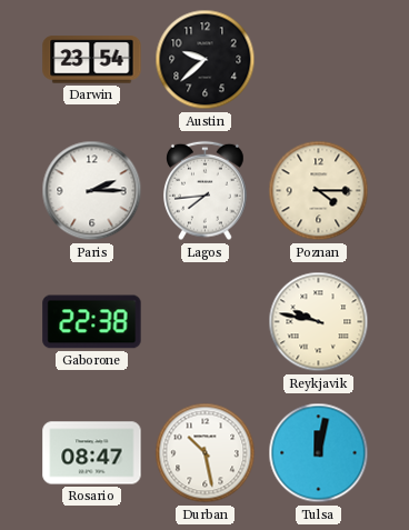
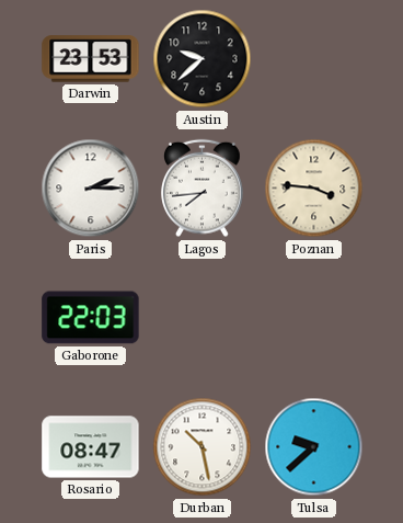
Darwin: 23:54 -> 23:53 (91, 59)
Poznan: 4:15 -> 3:46 (314, 189)
Gaborone: 22:38 -> 22:03 (91, 318)
Reykjavik: 9:47 -> none (319, 322)
Tulsa: 12:02 -> 9:38 (314, 447)
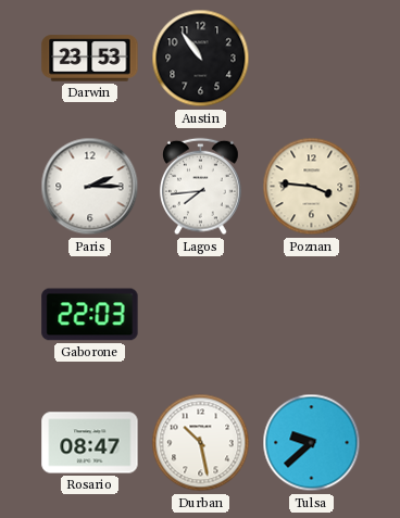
Austin: 9:38 -> 10:54 (201, 59)
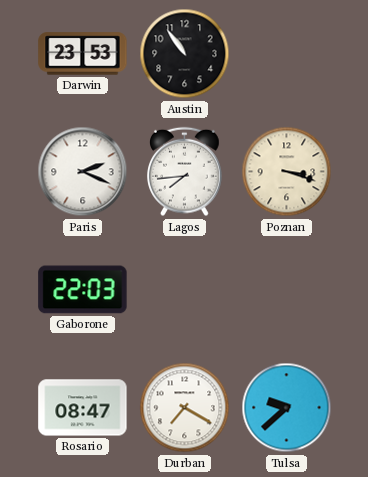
Paris: 2:15 -> 2:19 (83, 172)
Poznan: 3:46 -> 3:18 (287, 172)
Durban: 10:28 -> 7:20 (185, 408)
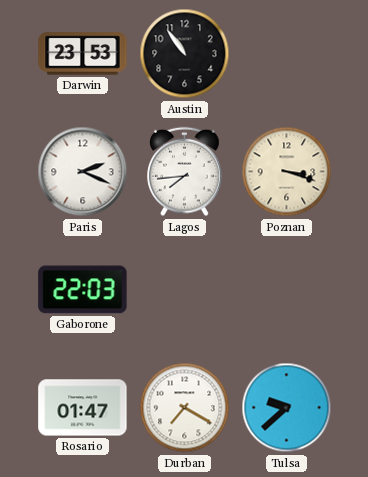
Rosario: 08:47 -> 01:47 (83, 408)
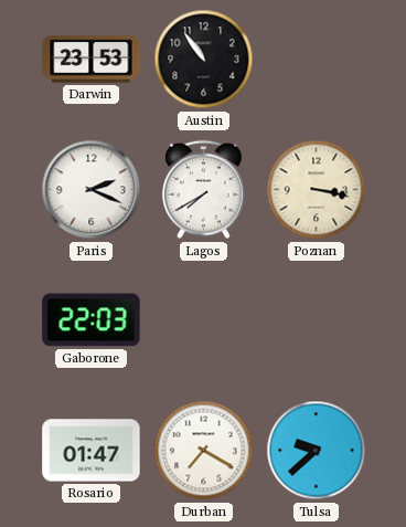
Lagos: 7:44 -> 7:40 (204, 190)
Poznan: 3:18 -> 3:17 (317, 190)
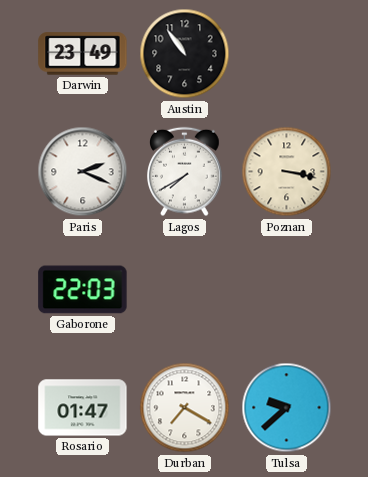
Darwin: 23:53 -> 23:49 (83, 54)
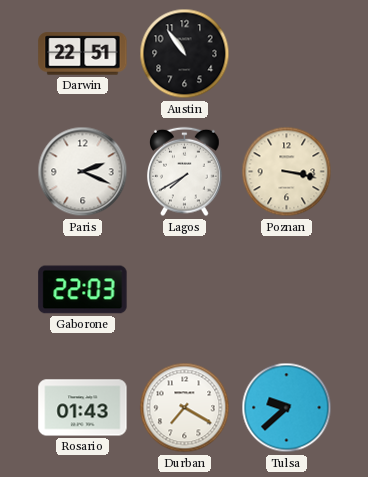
Darwin: 23:49 -> 22:51 (83, 54)
Rosario: 01:47 -> 01:43 (83, 408)
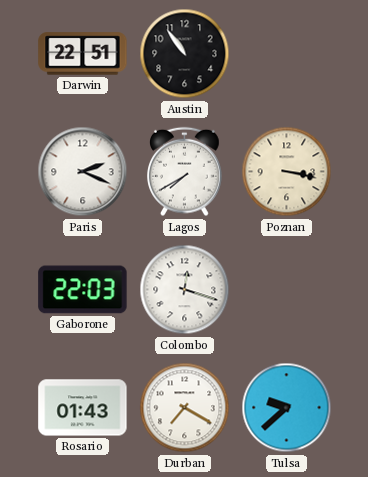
Colombo: none -> 12:18 (185, 290)
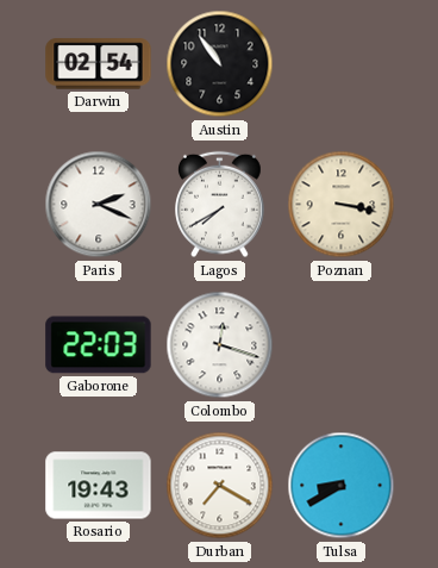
Darwin: 22:51 -> 02:54 (99, 64)
Rosario: 01:43 -> 19:43 (99, 486)
Tulsa: 9:38 -> 8:40 (342, 486)
